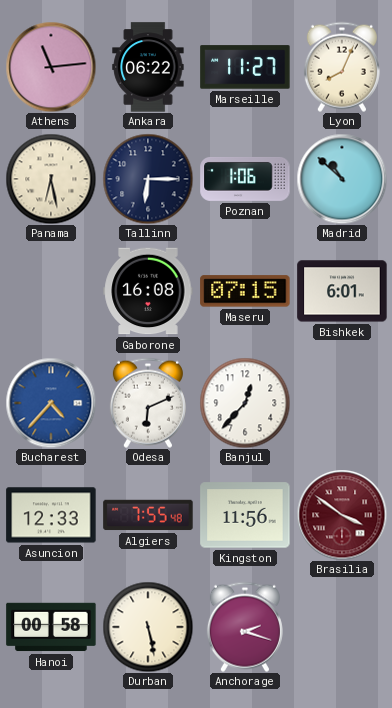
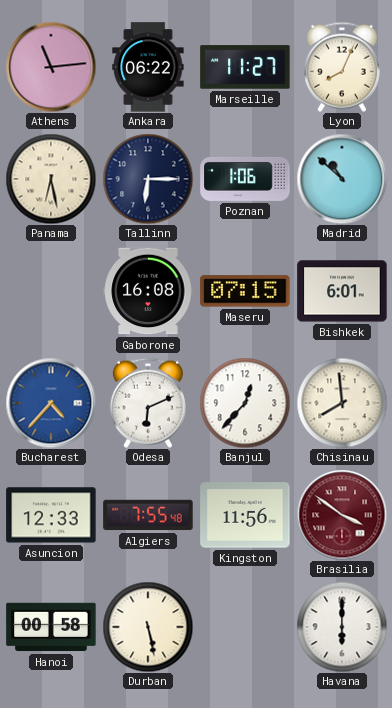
Chisinau: none -> 7:59 (342, 403)
Anchorage: 2:18 -> none (245, 627)
Havana: none -> 6:00 (342, 627)
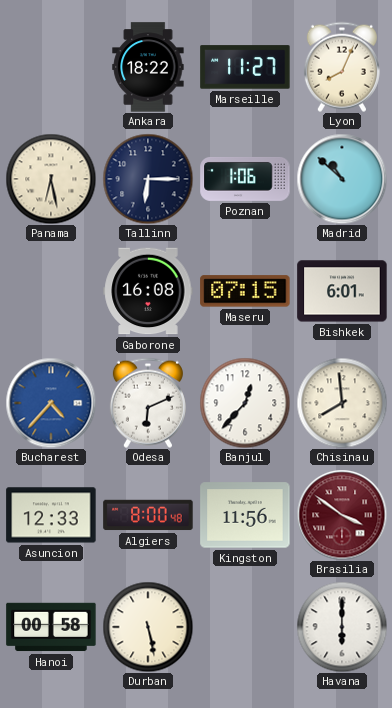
Athens: 11:14 -> none (51, 67)
Ankara: 06:22 -> 18:22 (148, 67)
Algiers: 7:55 -> 8:00 (148, 515)
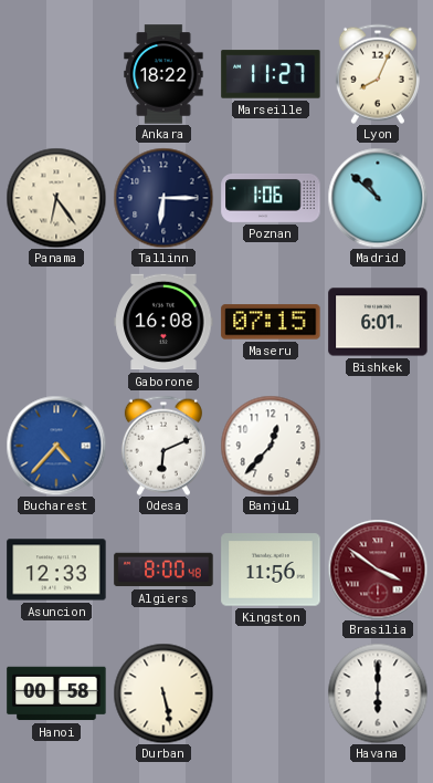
Panama: 6:28 -> 6:24 (56, 198)
Chisinau: 7:59 -> none (342, 403)
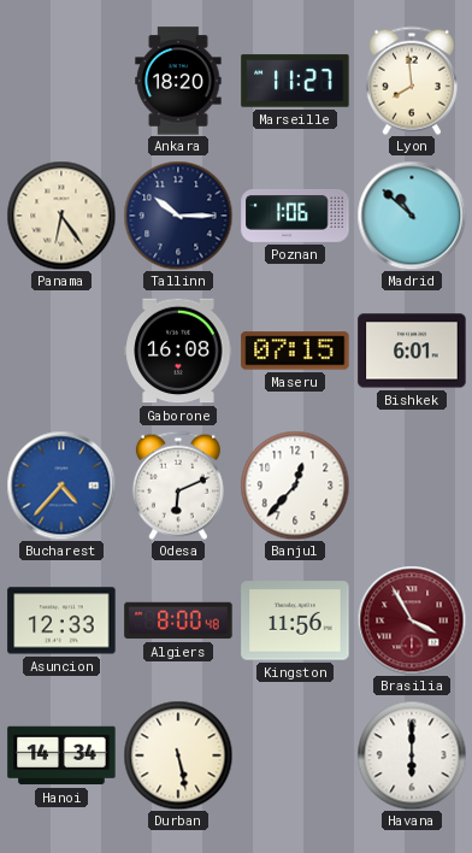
Ankara: 18:22 -> 18:20 (178, 81)
Lyon: 8:04 -> 7:59 (412, 81)
Tallinn: 6:15 -> 10:15 (178, 216)
Brasilia: 3:51 -> 3:55 (412, 620)
Hanoi: 00:58 -> 14:34 (61, 755)
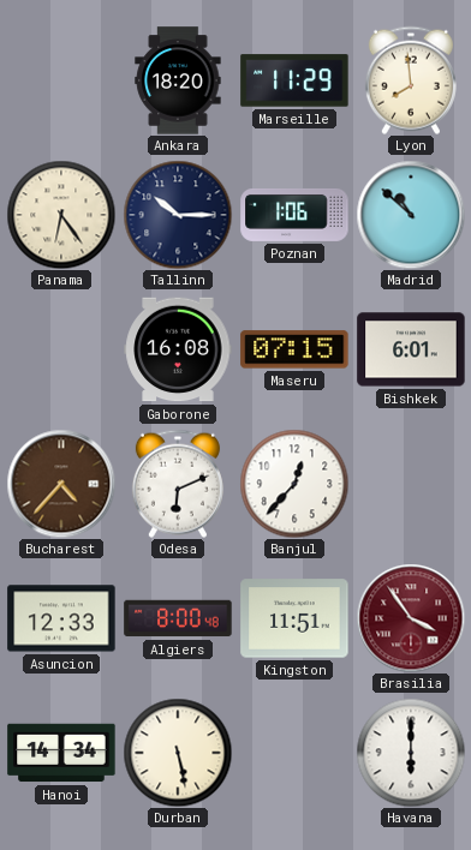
Marseille: 11:27 -> 11:29 (294, 80)
Bucharest dial: blue -> brown (61, 484)
Kingston: 11:56 -> 11:51 (294, 618)
Brasilia: 3:55 -> 3:54 (411, 618)
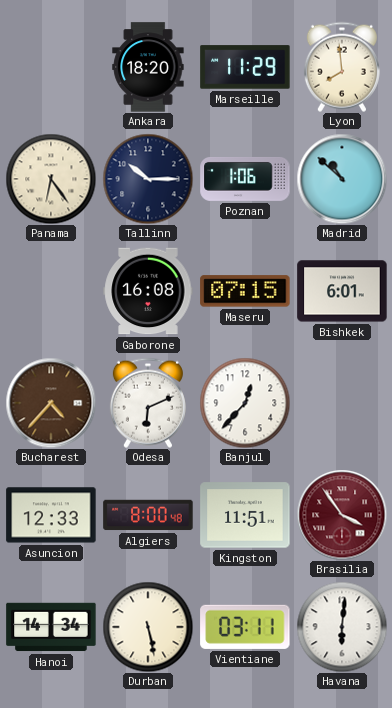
Vientiane: none -> 03:11 (245, 627)
Havana: 6:00 -> 6:01 (342, 627)
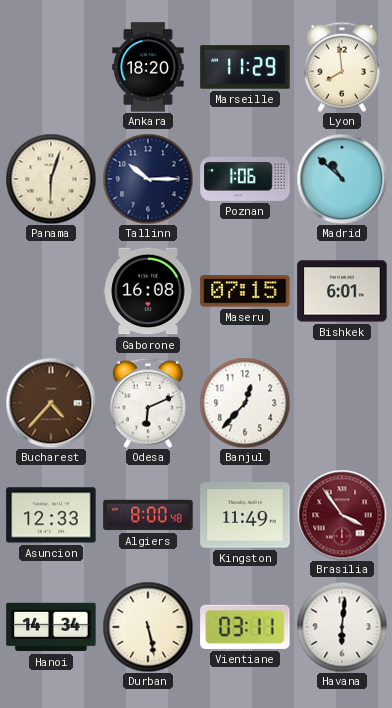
Panama: 6:24 -> 6:03 (51, 179)
Kingston: 11:51 -> 11:49 (245, 515)
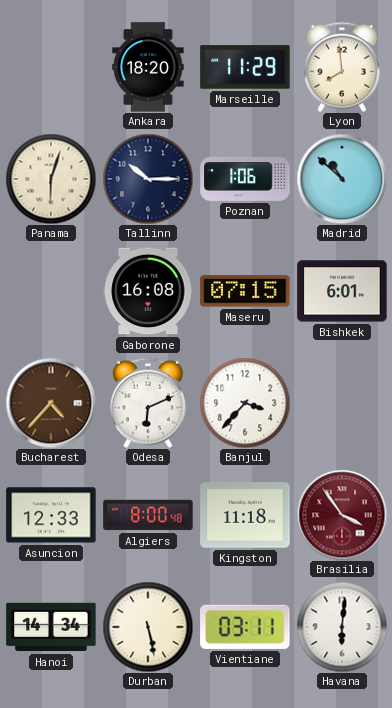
Banjul: 12:37 -> 3:37 (245, 403)
Kingston: 11:49 -> 11:18 (245, 515)
